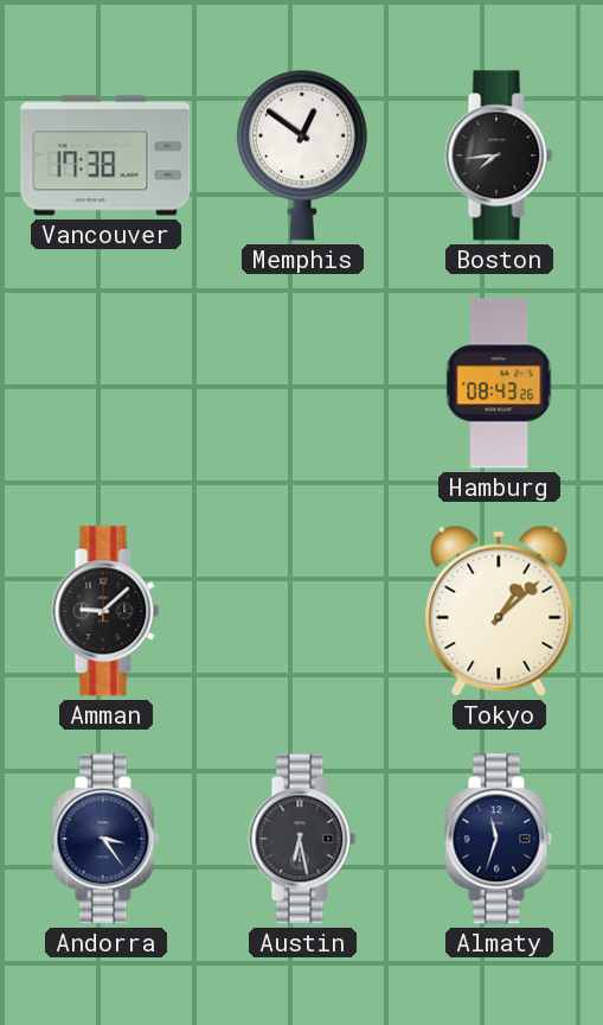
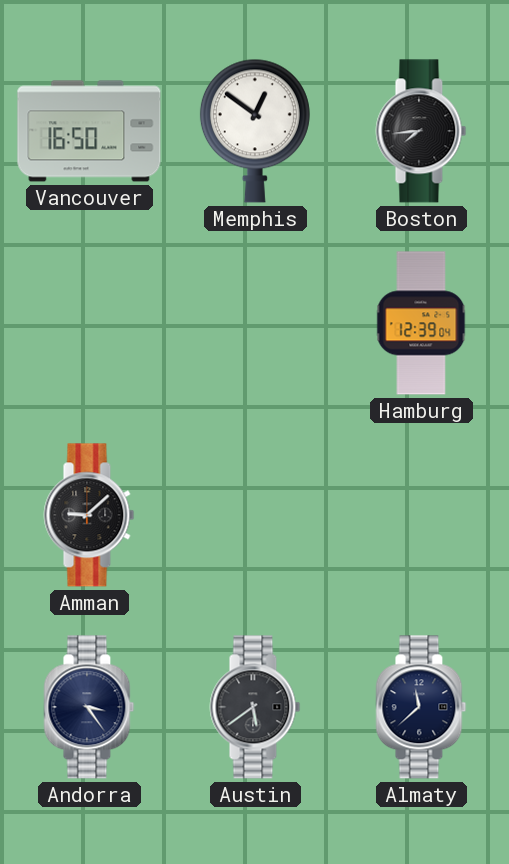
Vancouver: 17:38 -> 16:50 (89, 131)
Hamburg: 08:43 -> 12:39 (421, 323)
Tokyo: 1:08 -> none (499, 611)
Austin: 6:28 -> 5:39 (255, 707)
Almaty: 11:33 -> 11:38 (421, 707)
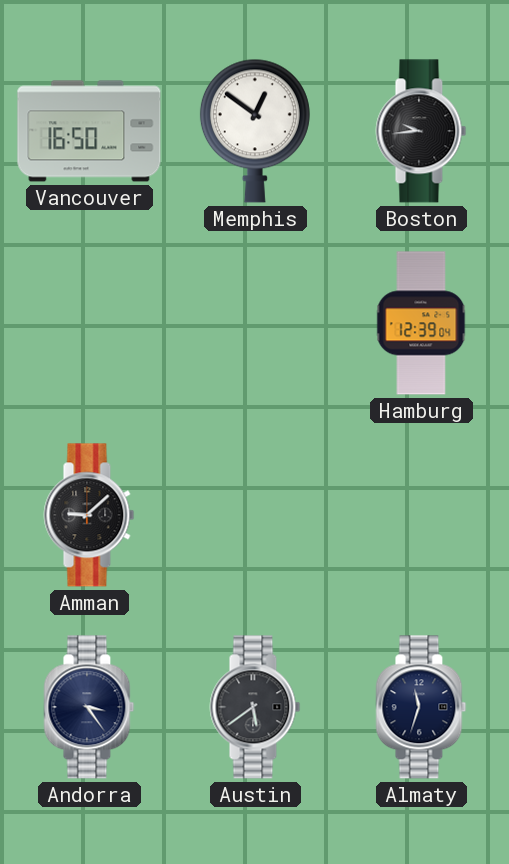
Boston: 7:44 -> 9:44 (421, 131)
Almaty: 11:38 -> 11:33 (421, 707)
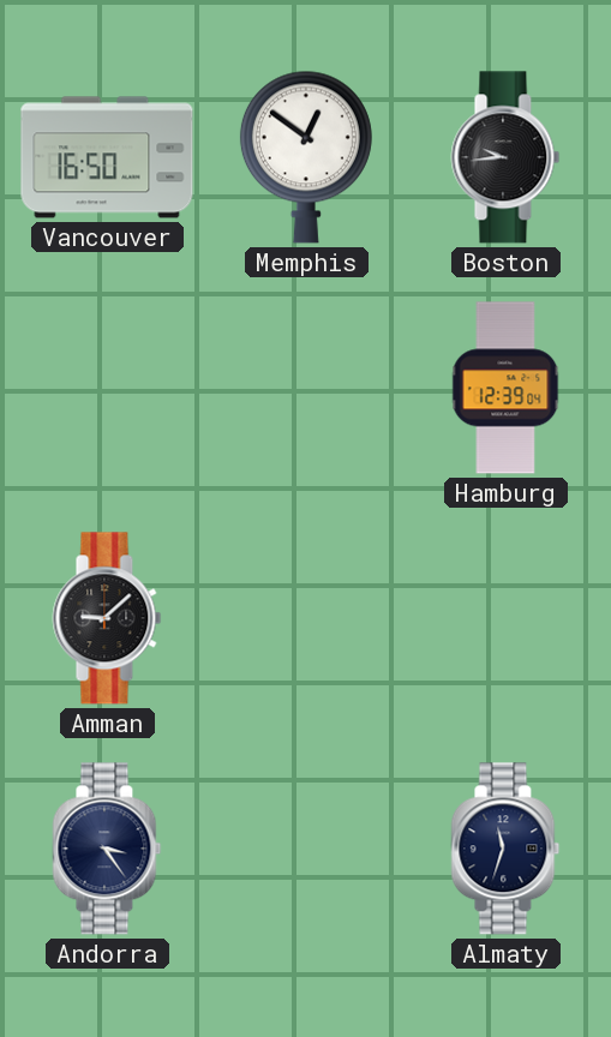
Austin: 5:39 -> none (255, 707)
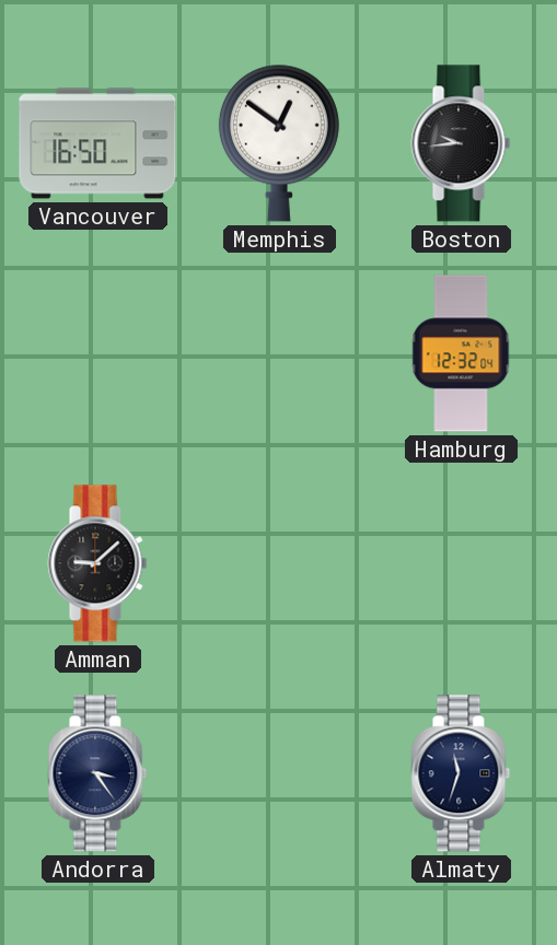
Hamburg: 12:39 -> 12:32 (461, 353)
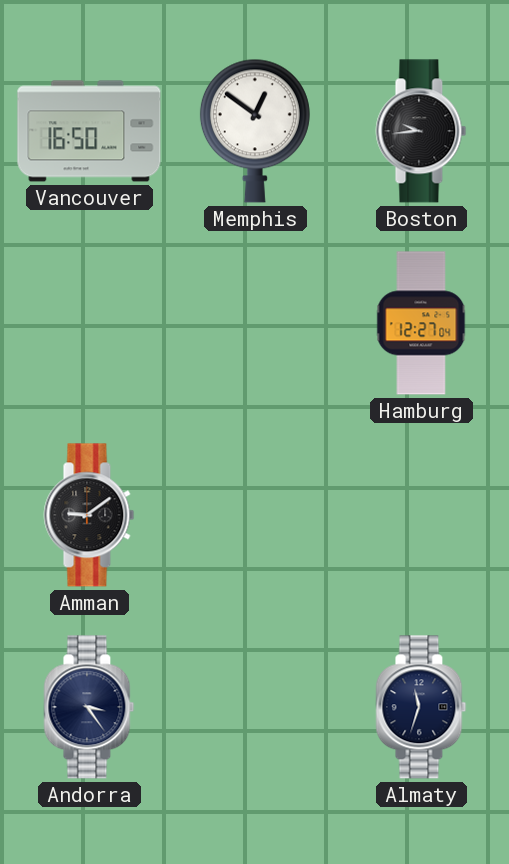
Hamburg: 12:32 -> 12:27 (421, 323)
Amman: 9:08 -> 9:09 (89, 515)
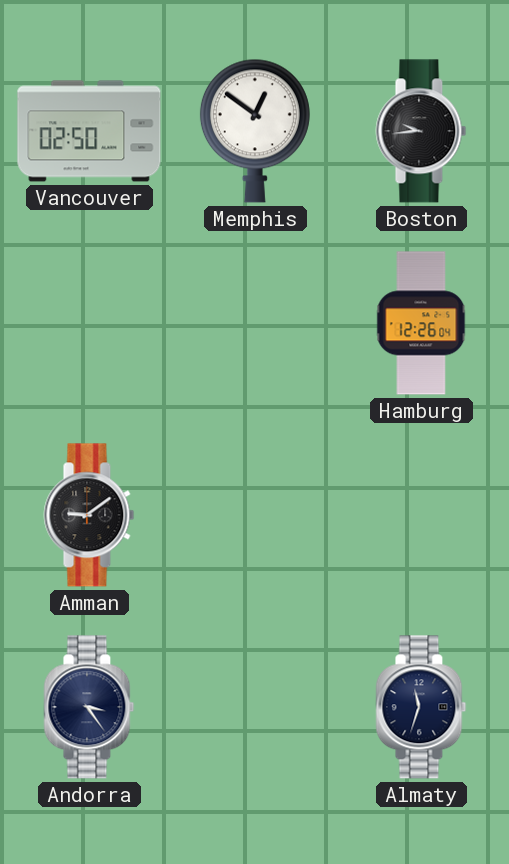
Vancouver: 16:50 -> 02:50 (89, 131)
Hamburg: 12:27 -> 12:26 (421, 323)
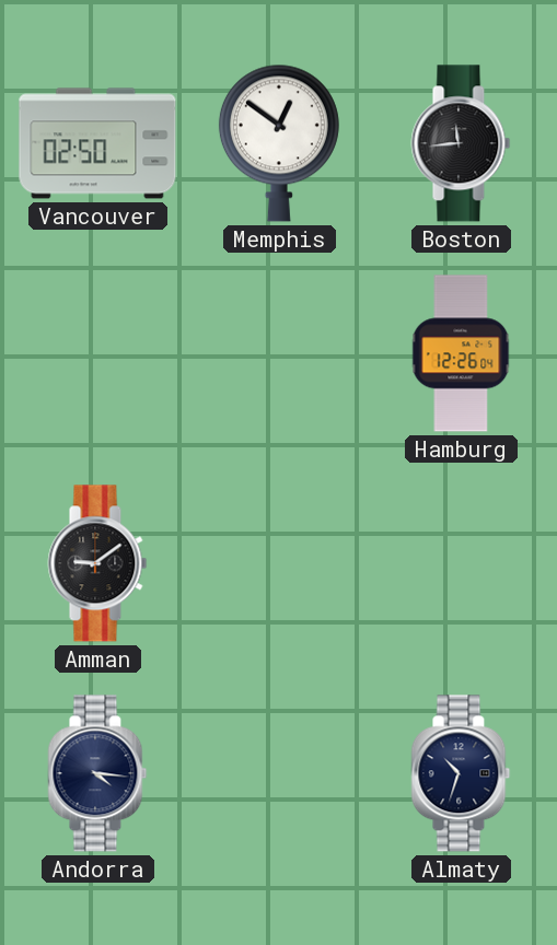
Boston: 9:44 -> 11:44 (461, 143)
Andorra: 3:24 -> 4:16 (97, 773)
Almaty: 11:33 -> 10:33 (461, 773)
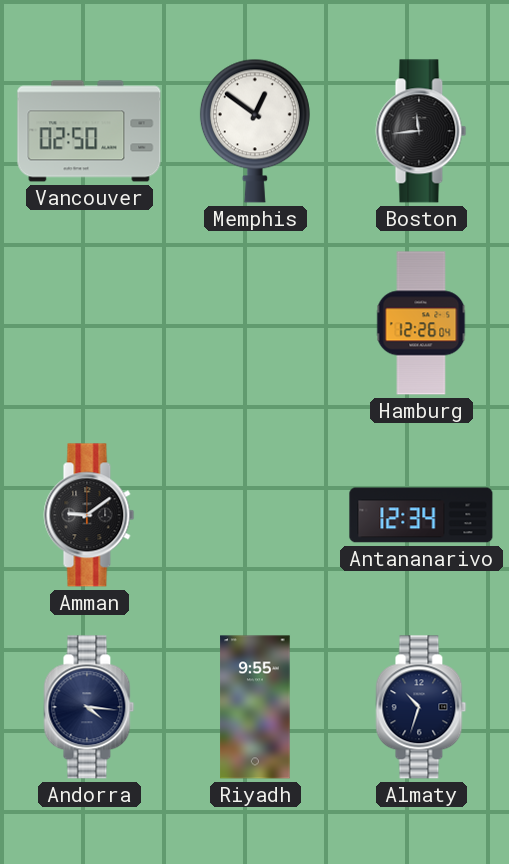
Antananarivo: none -> 12:34 (421, 515)
Riyadh: none -> 9:55 (255, 707)
